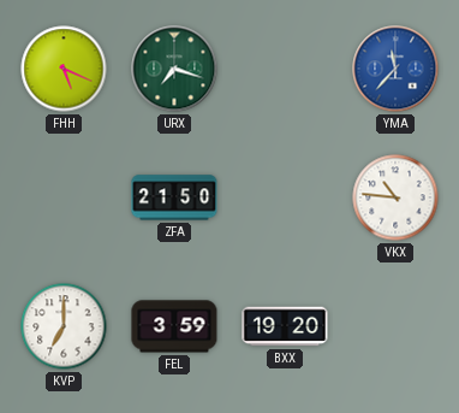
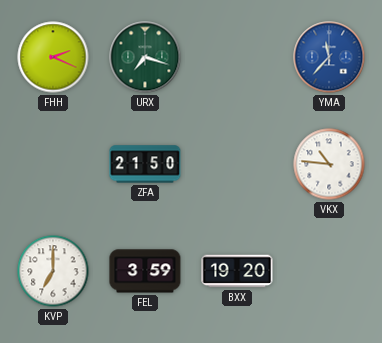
FHH: 5:19 -> 2:19 (53, 57)
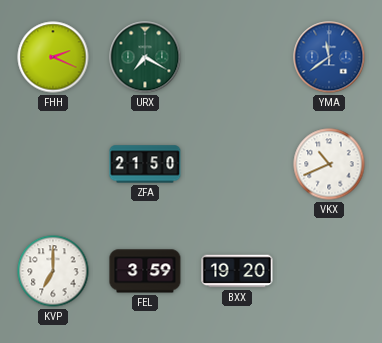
URX: 7:18 -> 7:20 (145, 57)
YMA: 11:37 -> 11:39 (329, 57)
VKX: 10:46 -> 10:41 (329, 164)
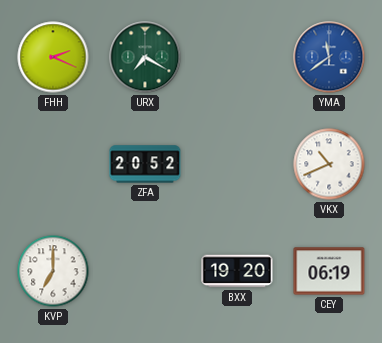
ZFA: 21:50 -> 20:52 (145, 164)
FEL: 3:59 -> none (145, 271)
CEY: none -> 06:19 (329, 271)
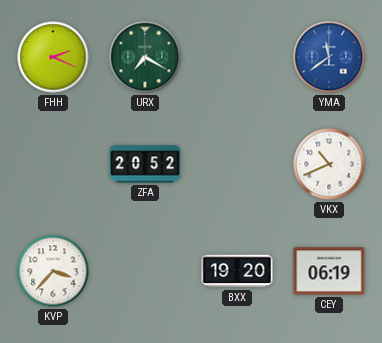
KVP: 7:00 -> 3:37 (53, 271)
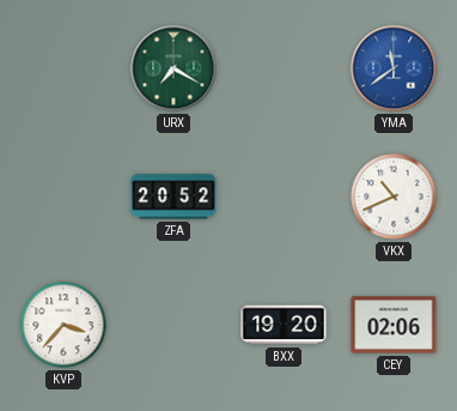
FHH: 2:19 -> none (53, 57)
CEY: 06:19 -> 02:06 (394, 325)
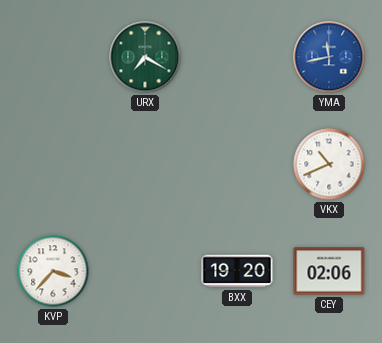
YMA: 11:39 -> 11:43 (329, 57)
ZFA: 20:52 -> none (173, 197)
